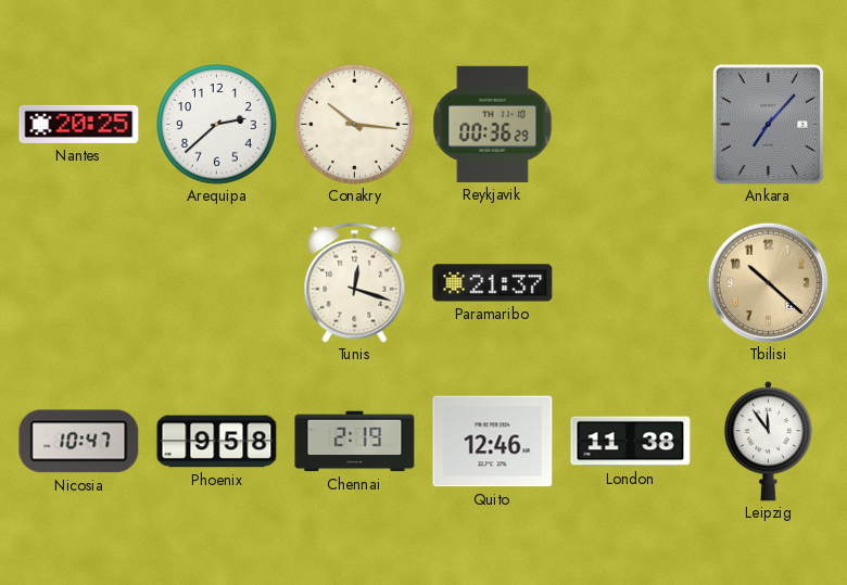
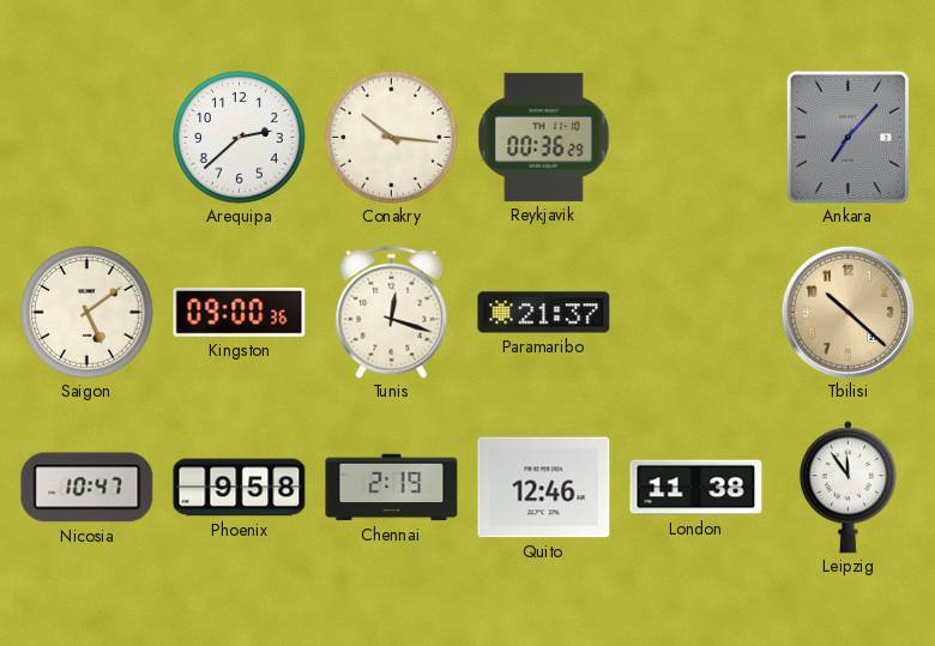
Nantes: 20:25 -> none (79, 124)
Saigon: none -> 5:09 (88, 313)
Kingston: none -> 09:00 (240, 312)
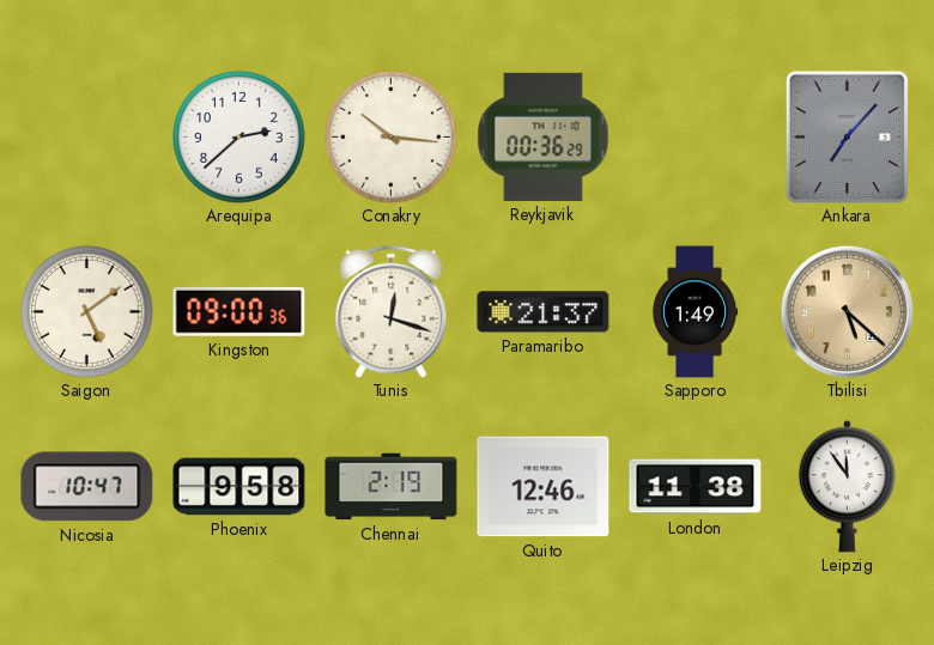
Sapporo: none -> 1:49 (695, 312)
Tbilisi: 10:22 -> 5:22 (847, 311)
